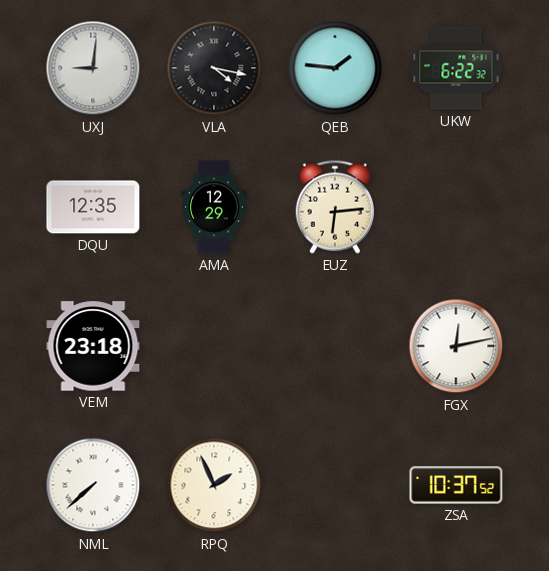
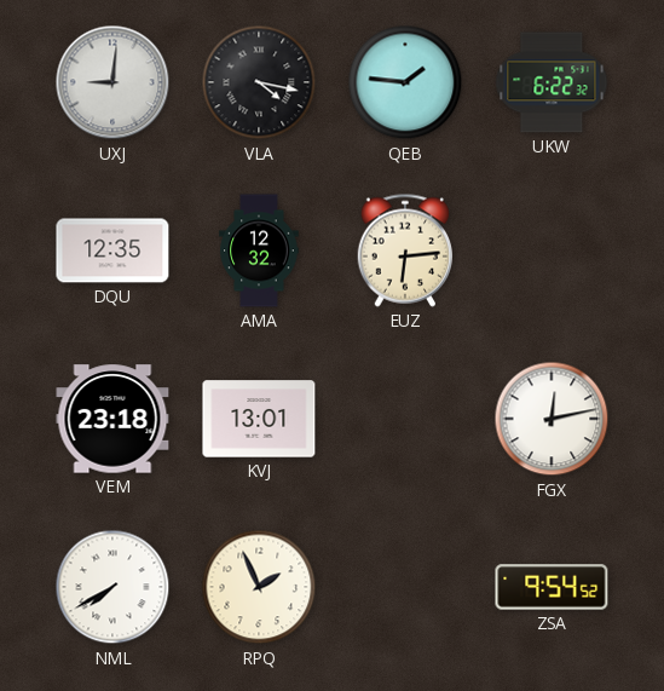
AMA: 12:29 -> 12:32 (259, 251)
KVJ: none -> 13:01 (259, 419)
NML: 7:38 -> 7:40 (112, 587)
ZSA: 10:37 -> 9:54 (552, 587)
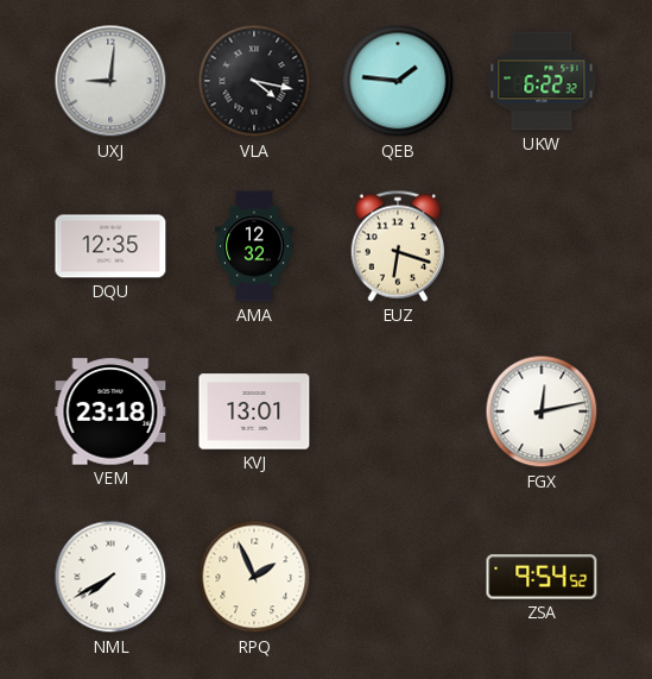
EUZ: 6:14 -> 6:18 (397, 246)
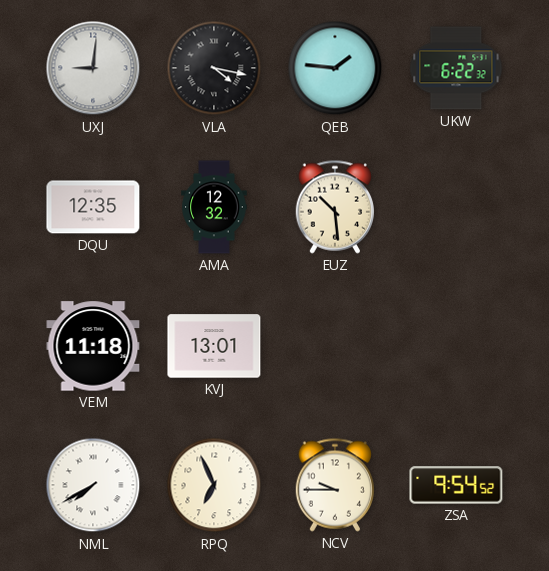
EUZ: 6:18 -> 10:29 (334, 207)
VEM: 23:18 -> 11:18 (93, 346)
FGX: 12:13 -> none (542, 411)
RPQ: 1:56 -> 6:56 (214, 485)
NCV: none -> 9:45 (334, 485)
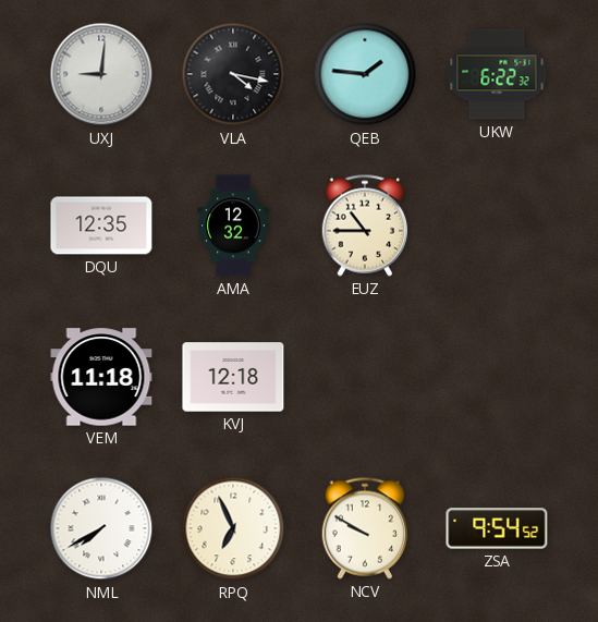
EUZ: 10:29 -> 10:45 (364, 225)
KVJ: 13:01 -> 12:18 (233, 377)
NCV: 9:45 -> 9:50 (364, 528)
